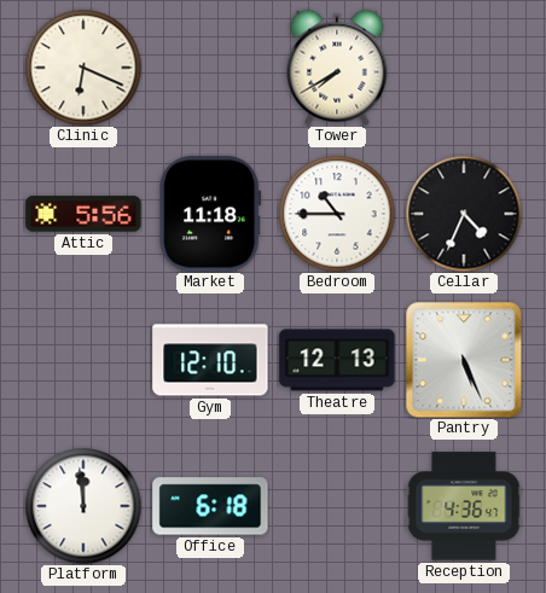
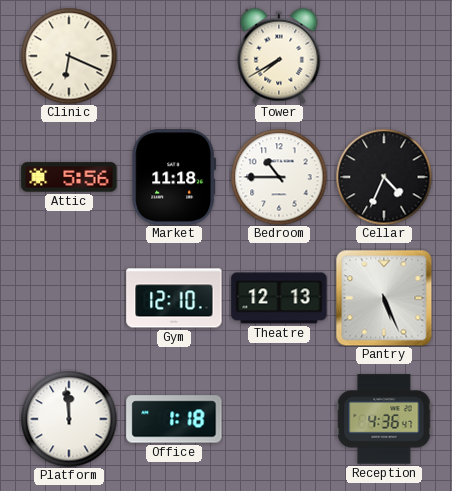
Office: 6:18 -> 1:18 (174, 419)
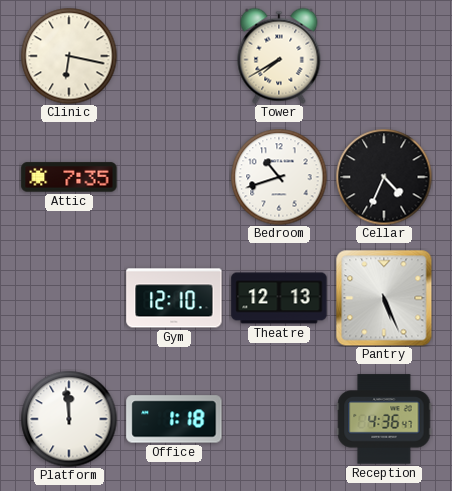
Clinic: 6:19 -> 6:17 (69, 56)
Attic: 5:56 -> 7:35 (69, 177)
Market: 11:18 -> none (174, 177)
Bedroom: 10:45 -> 10:42 (279, 177)
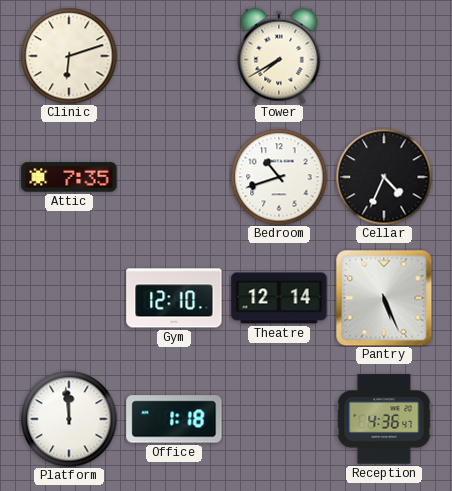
Clinic: 6:17 -> 6:12 (69, 56)
Theatre: 12:13 -> 12:14 (279, 298)
